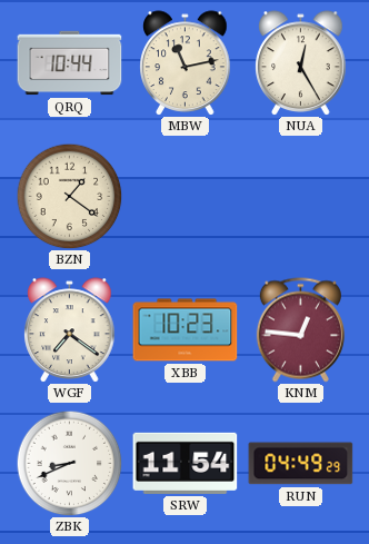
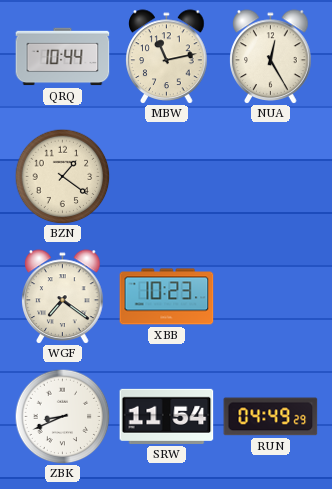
KNM: 12:46 -> none (300, 330)
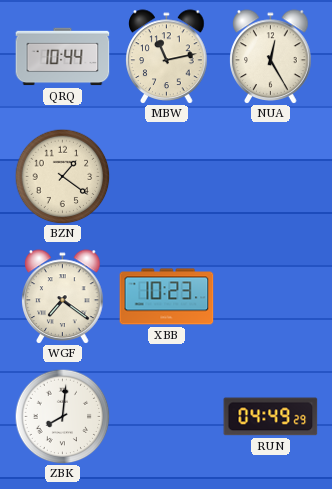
ZBK: 8:41 -> 8:01 (62, 416)
SRW: 11:54 -> none (167, 416)
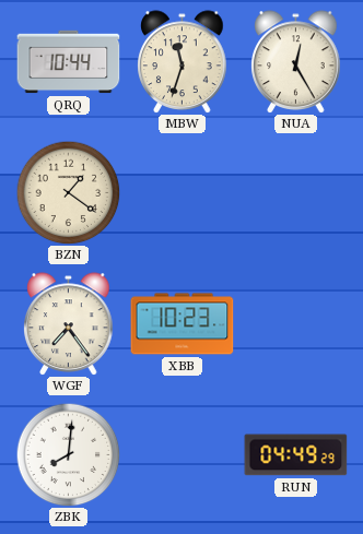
MBW: 11:13 -> 11:33 (183, 62)
WGF: 7:21 -> 7:24 (69, 324)
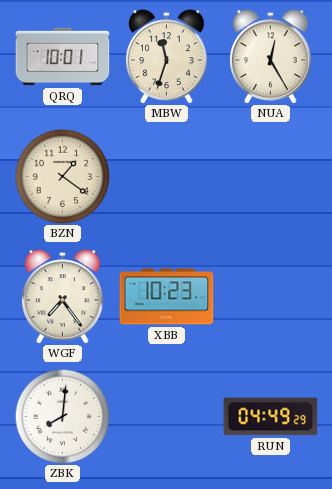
QRQ: 10:44 -> 10:01 (63, 57)
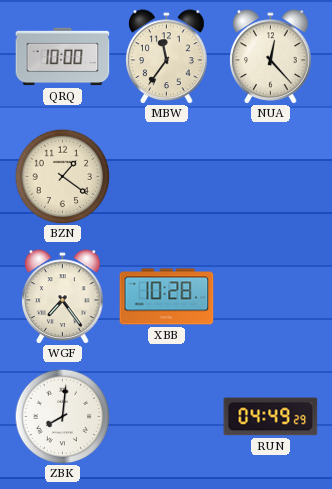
QRQ: 10:01 -> 10:00 (63, 57)
MBW: 11:33 -> 11:36 (167, 57)
NUA: 12:25 -> 12:23 (271, 57)
XBB: 10:23 -> 10:28 (167, 297)
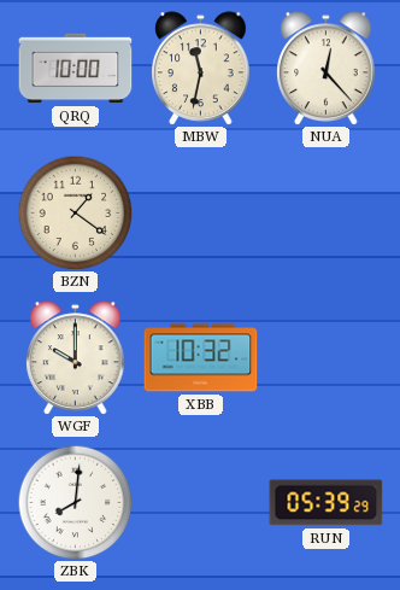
MBW: 11:36 -> 11:32 (201, 69)
WGF: 7:24 -> 10:00 (76, 358)
XBB: 10:28 -> 10:32 (201, 358)
RUN: 04:49 -> 05:39 (327, 503)
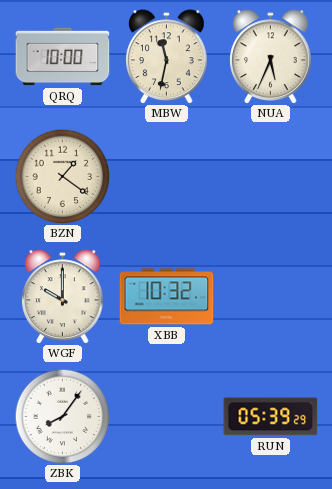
NUA: 12:23 -> 5:34 (271, 57)
ZBK: 8:01 -> 8:06 (62, 416)
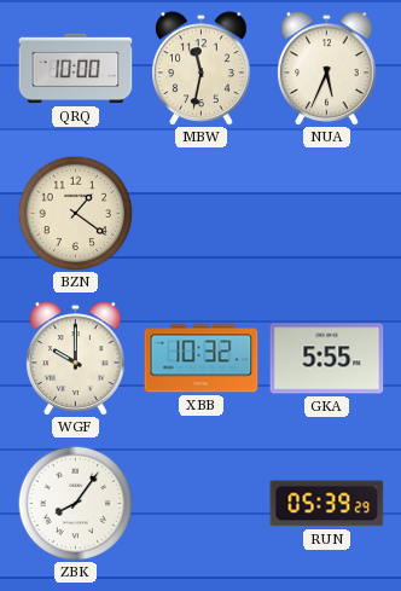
GKA: none -> 5:55 (327, 359)
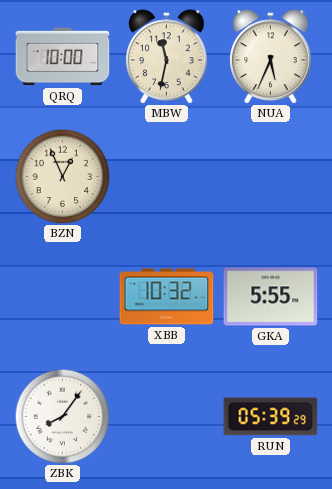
BZN: 1:21 -> 12:56 (62, 176)
WGF: 10:00 -> none (76, 359)
